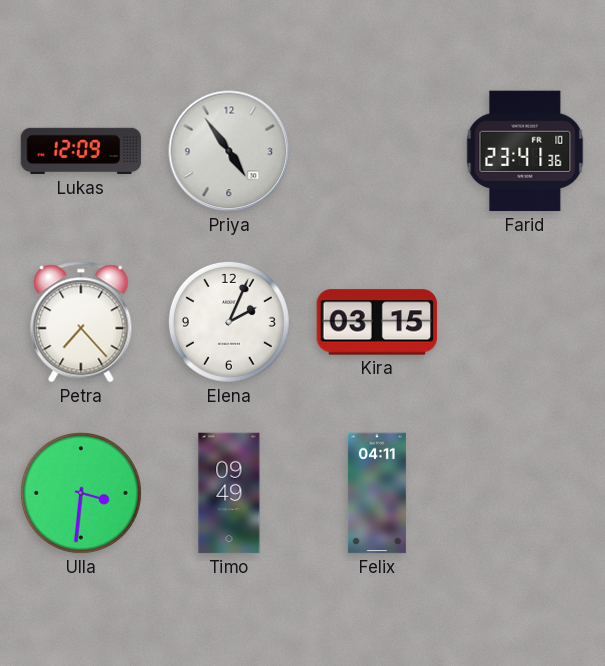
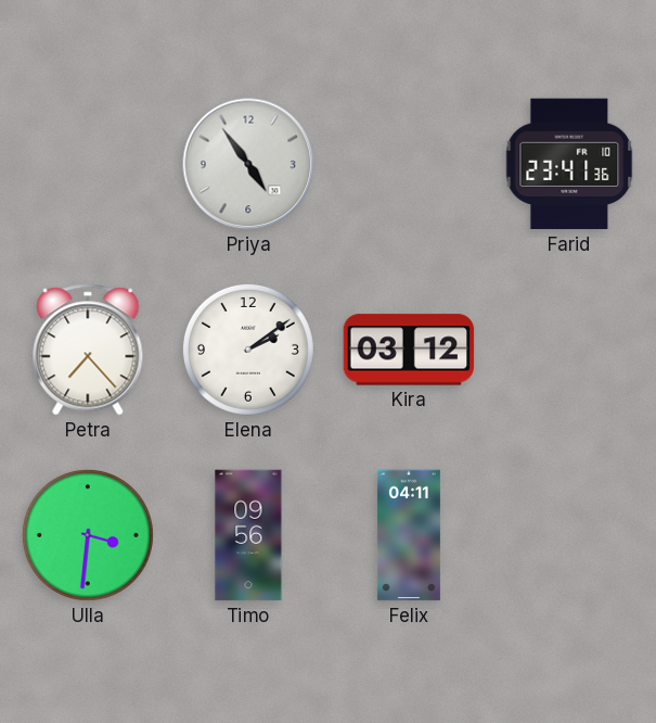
Lukas: 12:09 -> none (81, 151)
Elena: 2:04 -> 2:09 (248, 350)
Kira: 03:15 -> 03:12 (409, 350)
Timo: 09:49 -> 09:56 (248, 535)
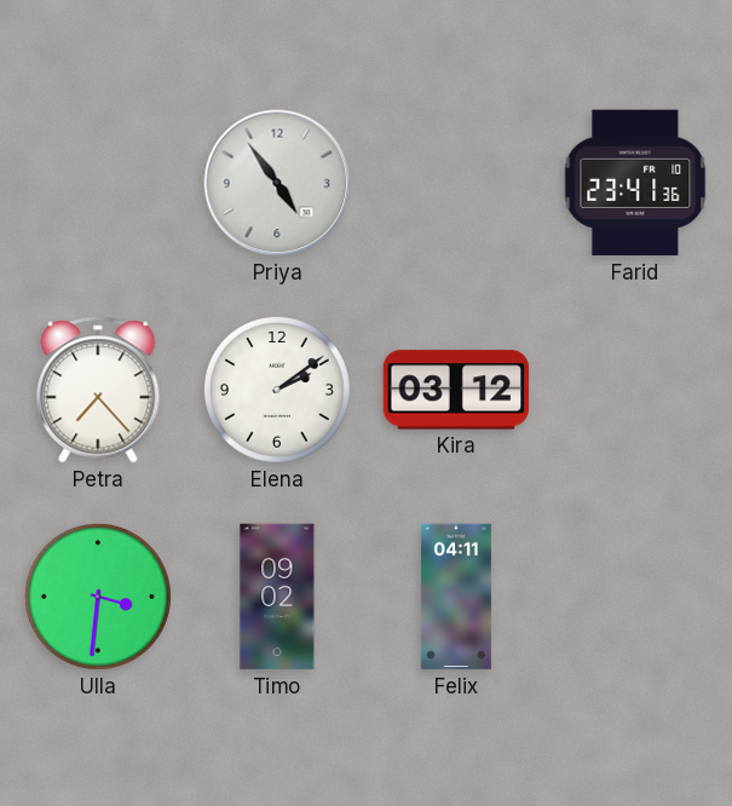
Timo: 09:56 -> 09:02 (277, 597)
